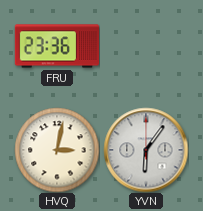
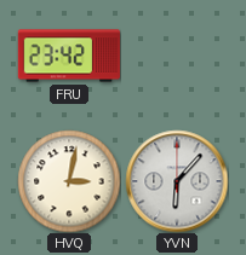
FRU: 23:36 -> 23:42 (68, 56)
YVN: 6:06 -> 6:07 (177, 181)
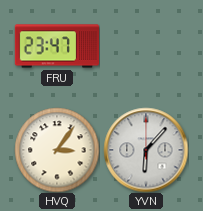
FRU: 23:42 -> 23:47 (56, 46)
HVQ: 3:02 -> 3:06 (57, 150)
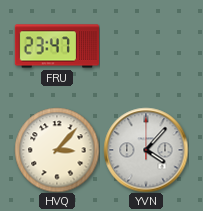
HVQ: 3:06 -> 3:07 (57, 150)
YVN: 6:07 -> 4:07 (146, 150)
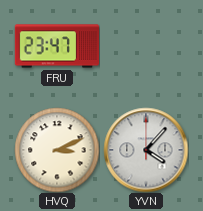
HVQ: 3:07 -> 3:11 (57, 150)
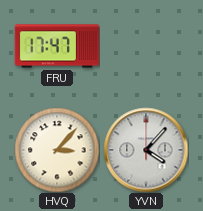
FRU: 23:47 -> 17:47 (56, 46)
HVQ: 3:11 -> 3:07 (57, 150)
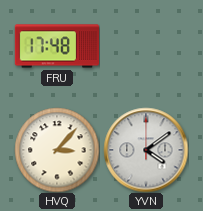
FRU: 17:47 -> 17:48 (56, 46)
YVN: 4:07 -> 4:09 (146, 150)
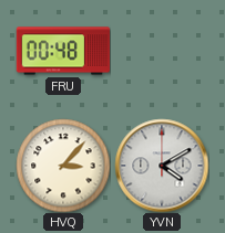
FRU: 17:48 -> 00:48 (62, 51)
YVN: 4:09 -> 4:10 (162, 166)
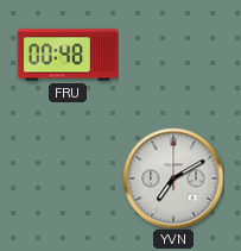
HVQ: 3:07 -> none (63, 166)
YVN: 4:10 -> 7:10 (173, 178)
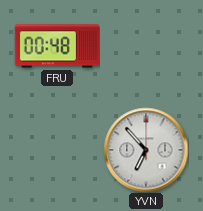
YVN: 7:10 -> 6:53 (146, 150)
